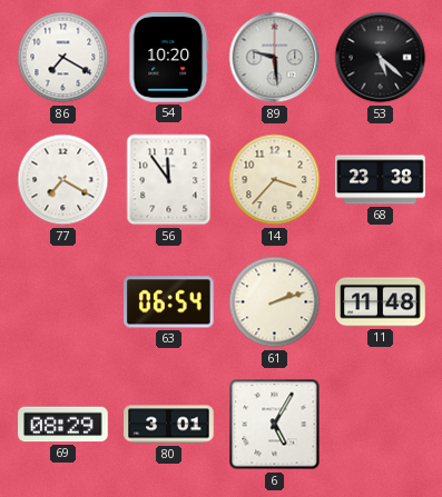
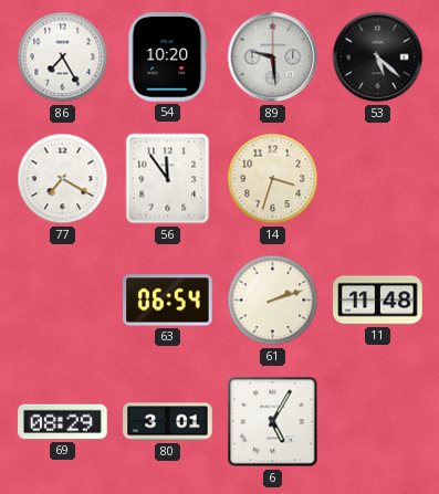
86: 7:20 -> 7:25 (63, 57)
14: 3:37 -> 3:33 (273, 179)
68: 23:38 -> none (381, 180)
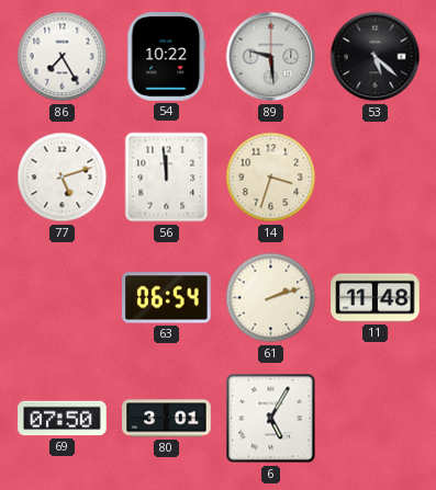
54: 10:20 -> 10:22 (167, 57)
77: 7:20 -> 5:12 (63, 178)
56: 11:54 -> 11:59 (167, 178)
69: 08:29 -> 07:50 (63, 419)
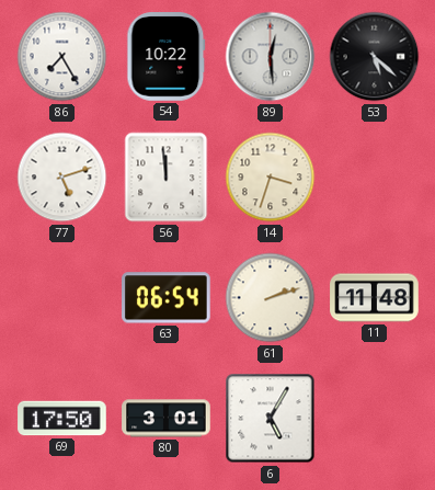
89: 9:29 -> 12:29 (271, 57)
69: 07:50 -> 17:50 (62, 419)
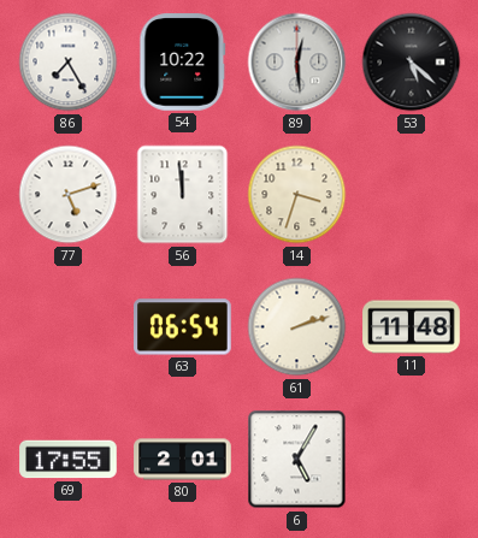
69: 17:50 -> 17:55 (69, 460)
80: 3:01 -> 2:01 (183, 460)
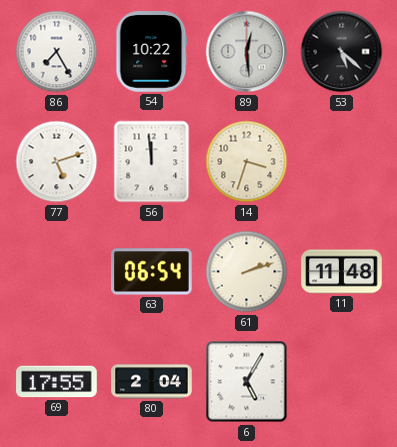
80: 2:01 -> 2:04 (152, 382)
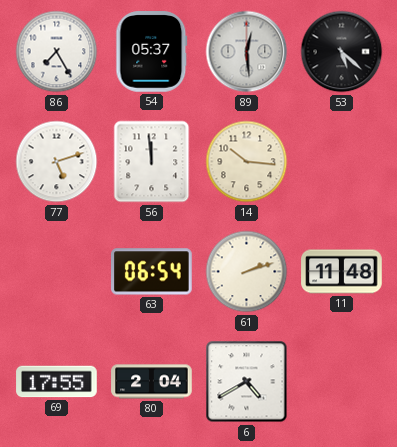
54: 10:22 -> 05:37 (152, 52)
14: 3:33 -> 10:16 (247, 162)
6: 5:05 -> 4:40 (247, 382)
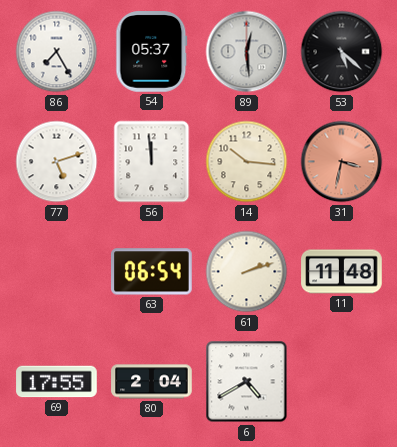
31: none -> 3:32 (342, 162)
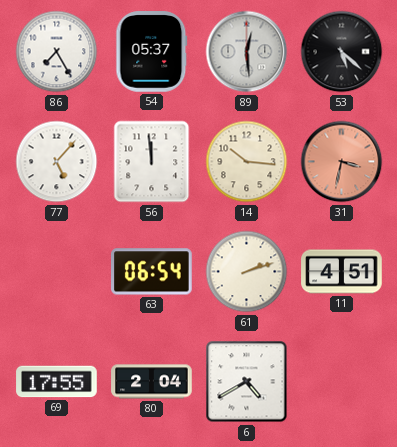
77: 5:12 -> 5:07 (57, 162)
11: 11:48 -> 4:51 (342, 272)
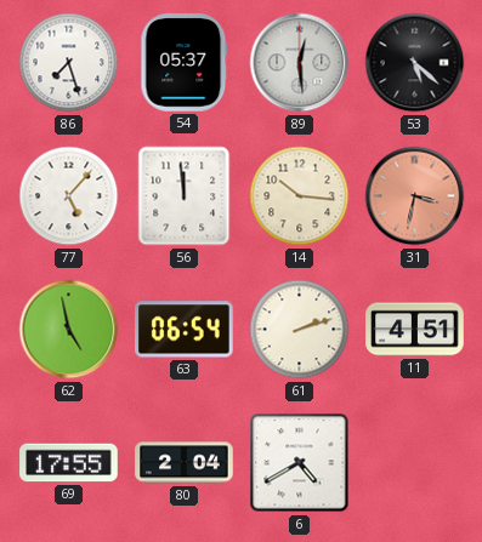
86: 7:25 -> 7:27 (69, 63)
62: none -> 4:58 (69, 330)
